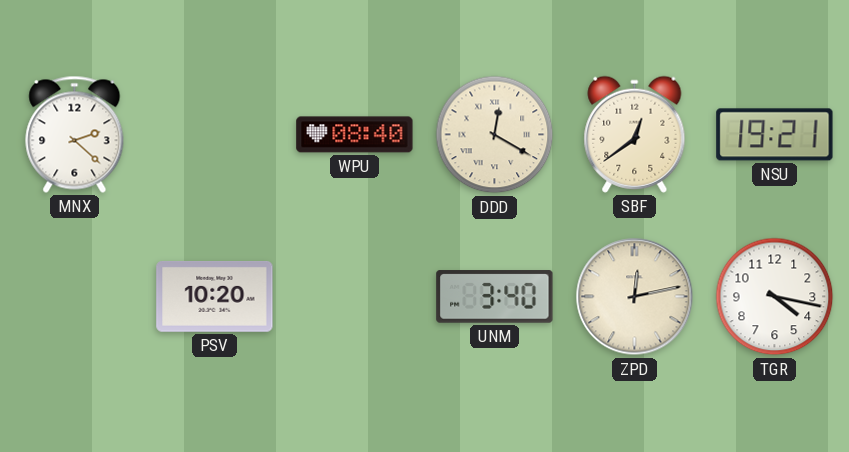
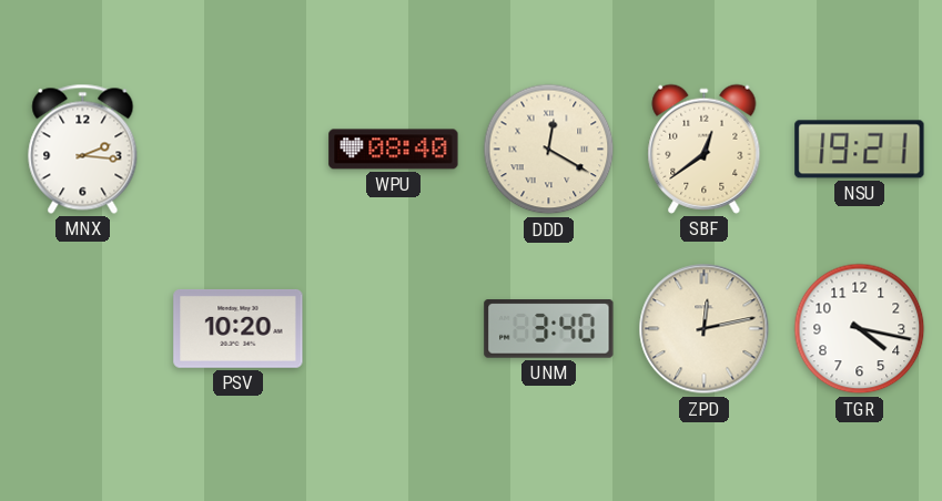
MNX: 2:22 -> 2:16 (83, 149)
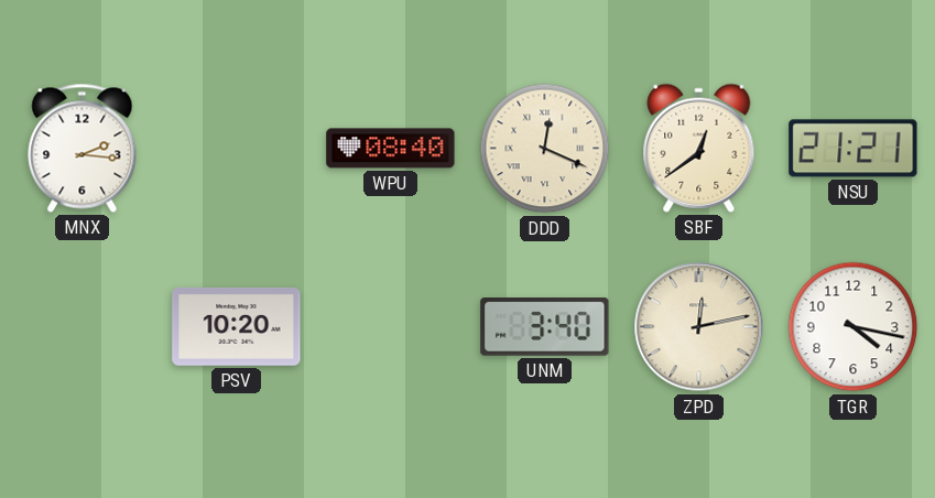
DDD: 12:20 -> 12:19 (545, 149)
NSU: 19:21 -> 21:21 (854, 149)
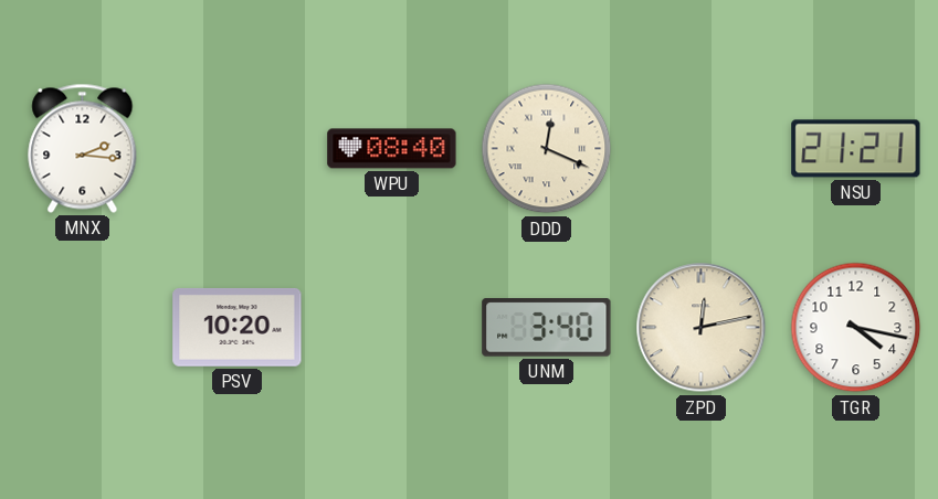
SBF: 12:39 -> none (699, 148)
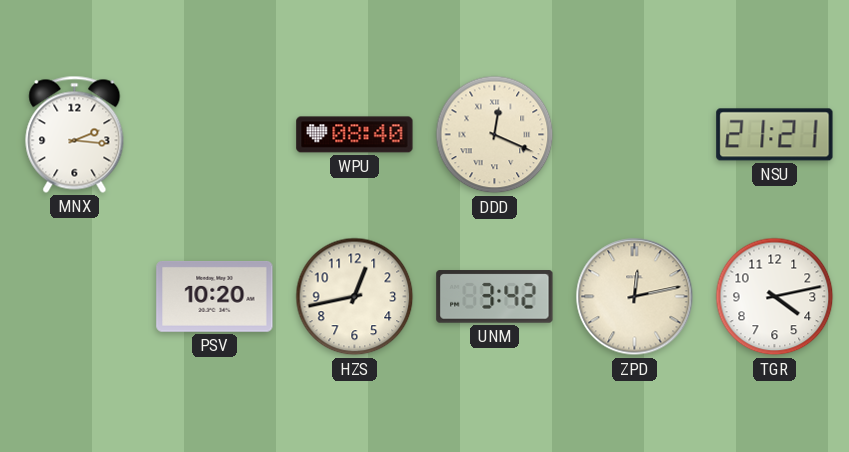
HZS: none -> 12:43 (355, 297)
UNM: 3:40 -> 3:42 (495, 297)
TGR: 4:17 -> 4:13 (775, 297)
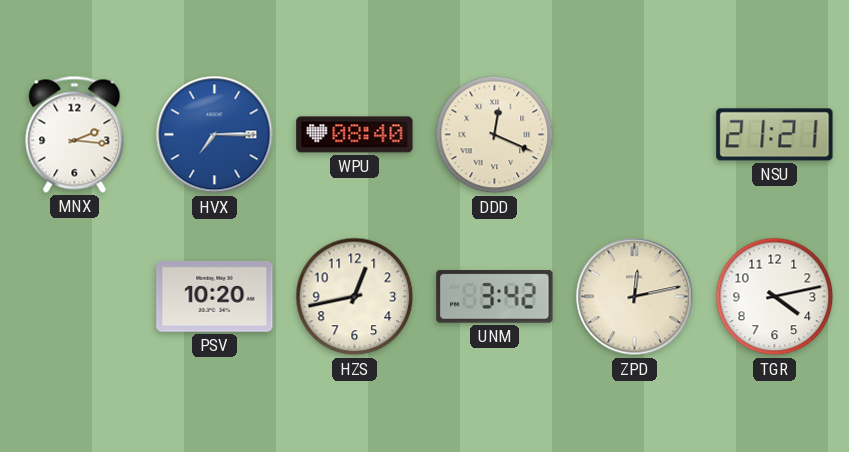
HVX: none -> 7:15 (215, 135)
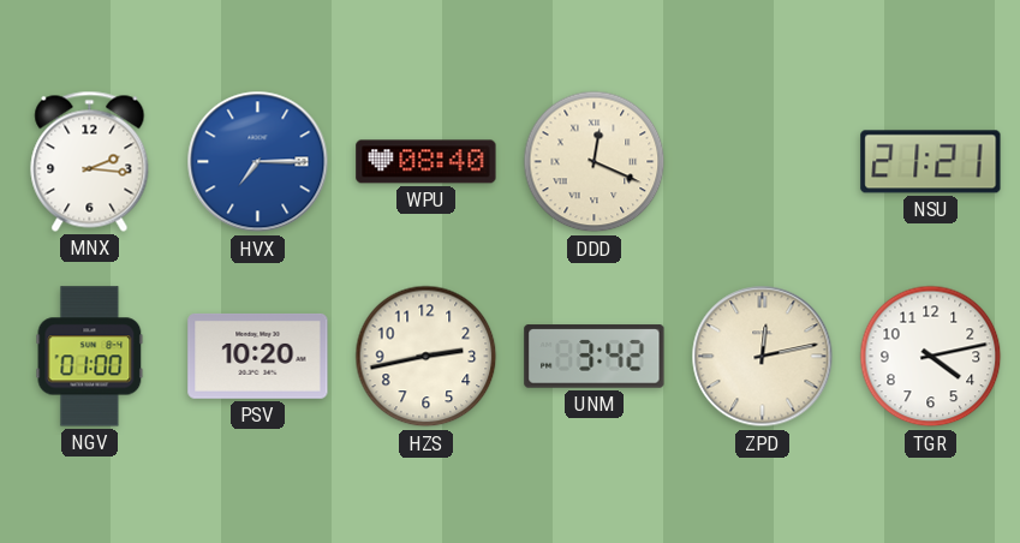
NGV: none -> 01:00 (90, 357)
HZS: 12:43 -> 2:43 (427, 357)
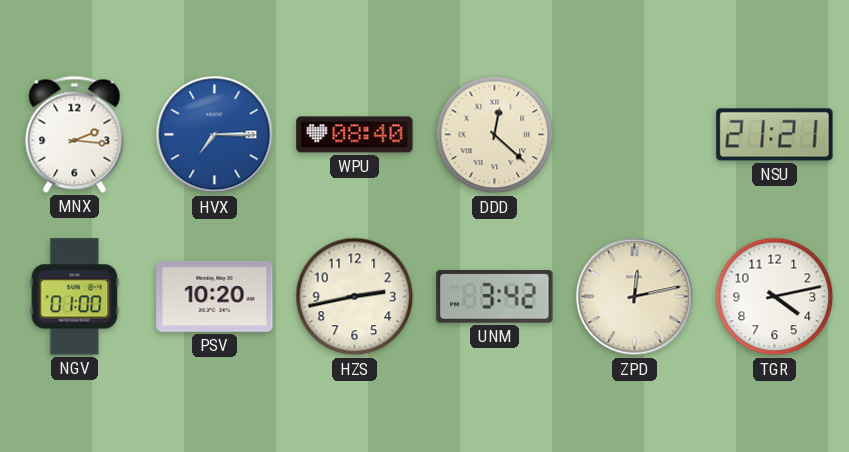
DDD: 12:19 -> 12:22 (495, 135)
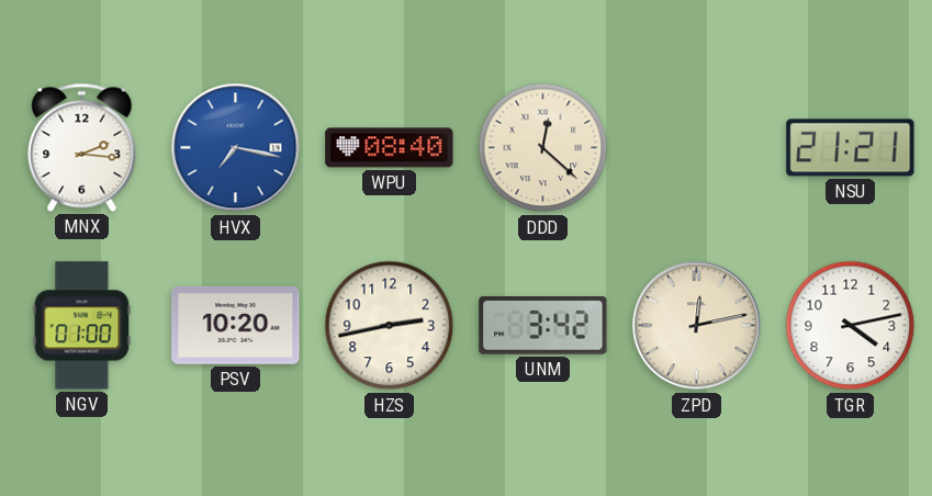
HVX: 7:15 -> 7:17 (236, 148)
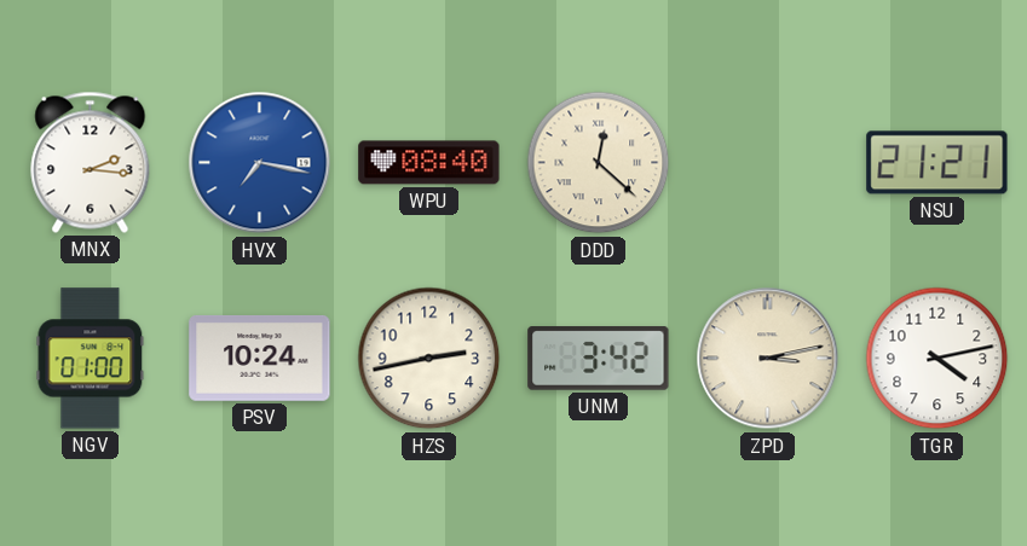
PSV: 10:20 -> 10:24 (260, 358)
ZPD: 12:13 -> 3:13 (768, 359)
